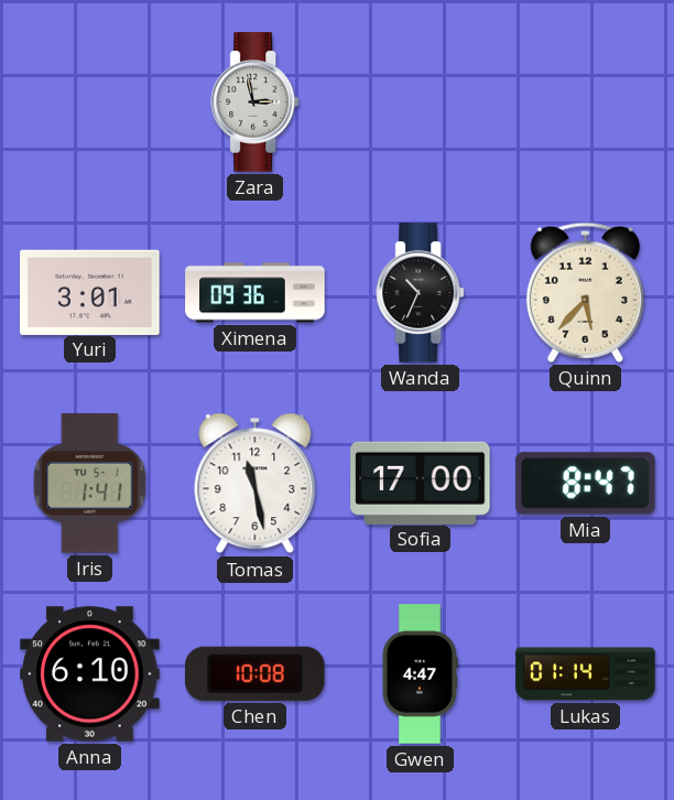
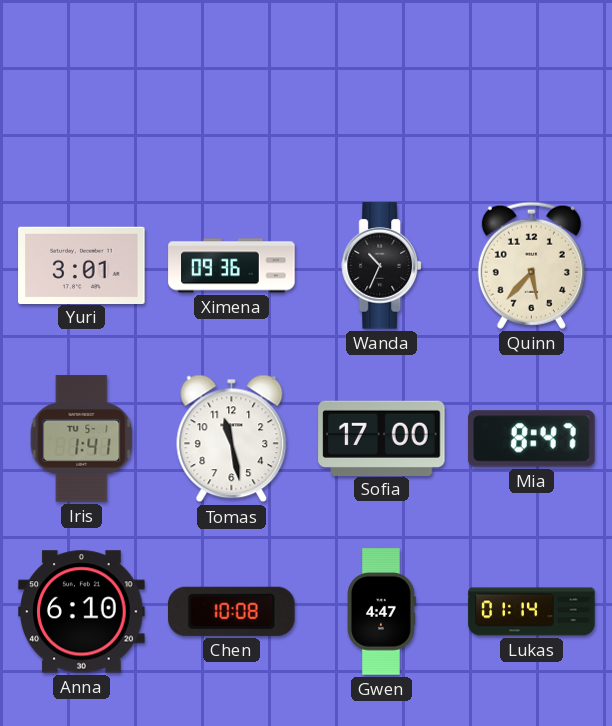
Zara: 2:58 -> none (254, 102)
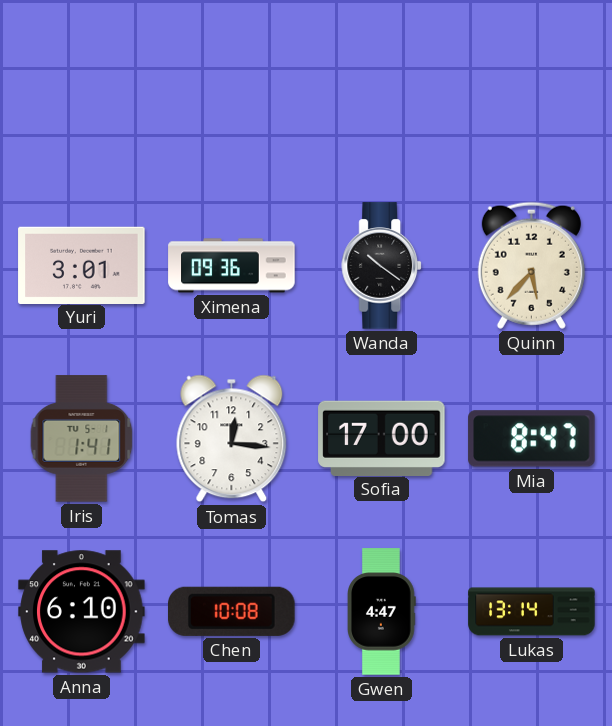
Wanda: 10:34 -> 10:21 (381, 266)
Tomas: 11:28 -> 12:16 (232, 439)
Lukas: 01:14 -> 13:14 (532, 612)
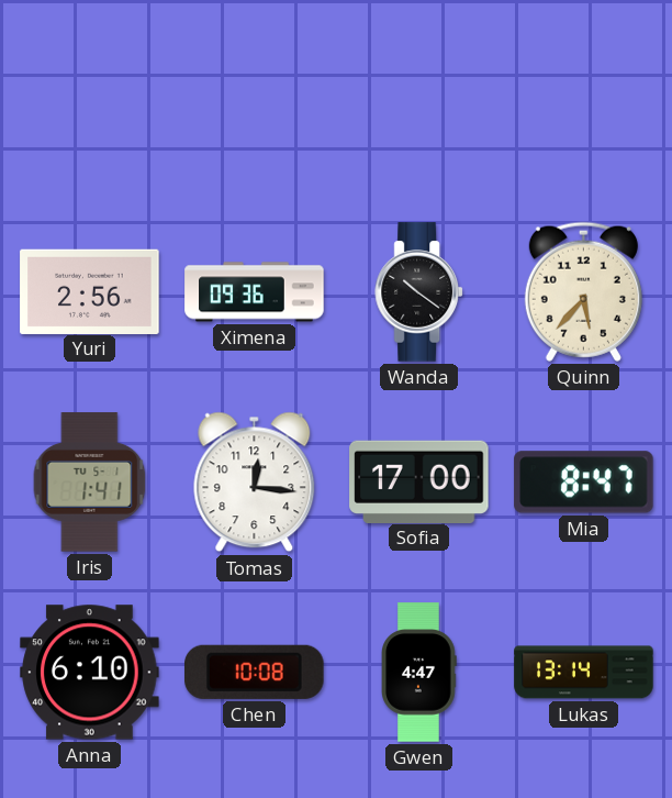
Yuri: 3:01 -> 2:56 (90, 291)
